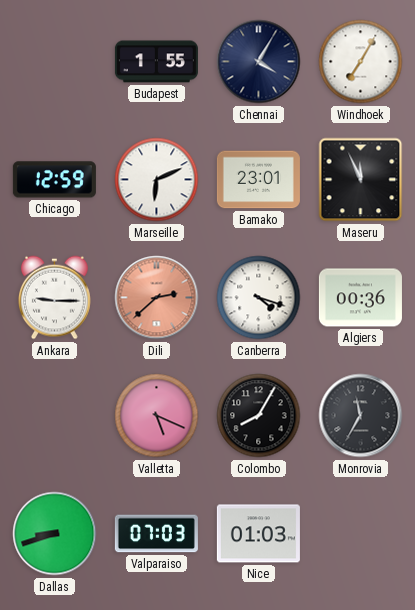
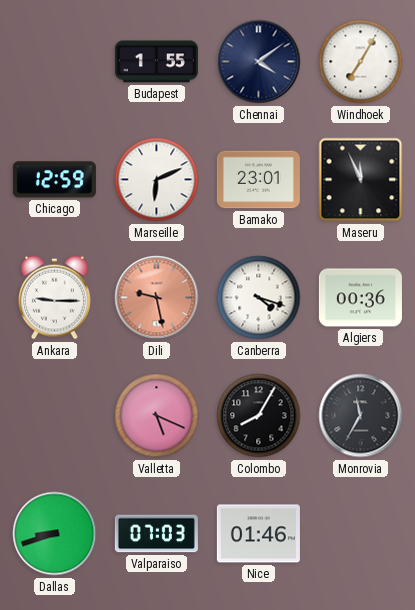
Chennai: 4:05 -> 4:09 (259, 62)
Dili: 2:38 -> 9:28 (157, 298)
Nice: 01:03 -> 01:46 (258, 534)
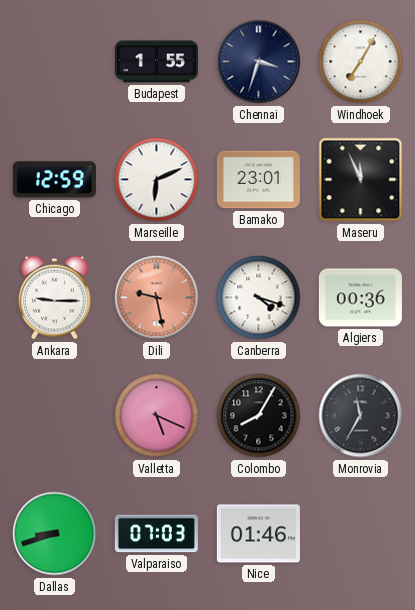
Chennai: 4:09 -> 3:33 (259, 62)
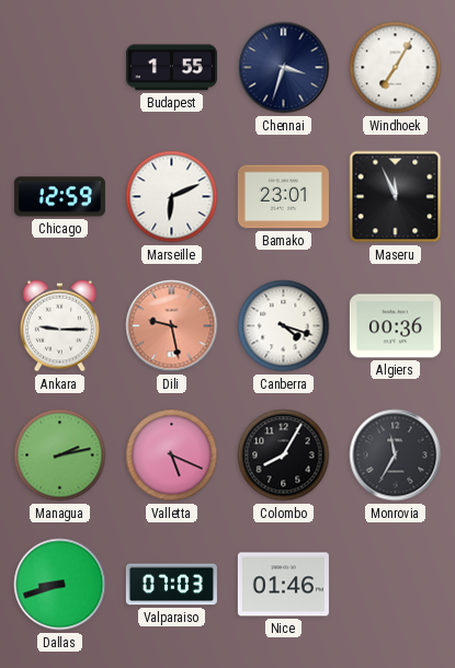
Managua: none -> 2:13 (60, 456)
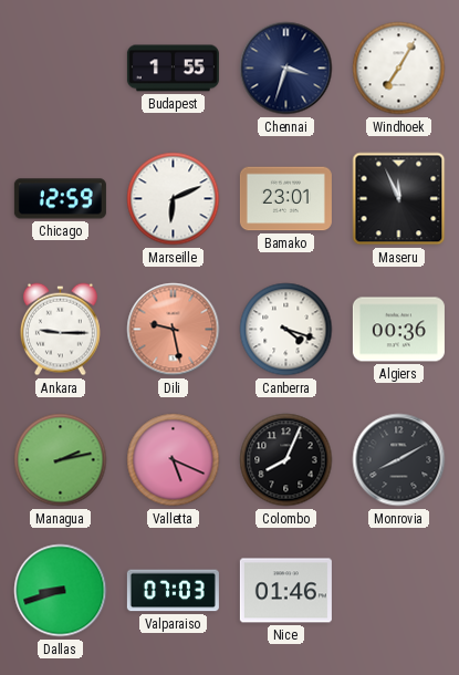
Colombo: 8:05 -> 8:04 (286, 460)
Monrovia: 11:35 -> 8:10 (399, 460)
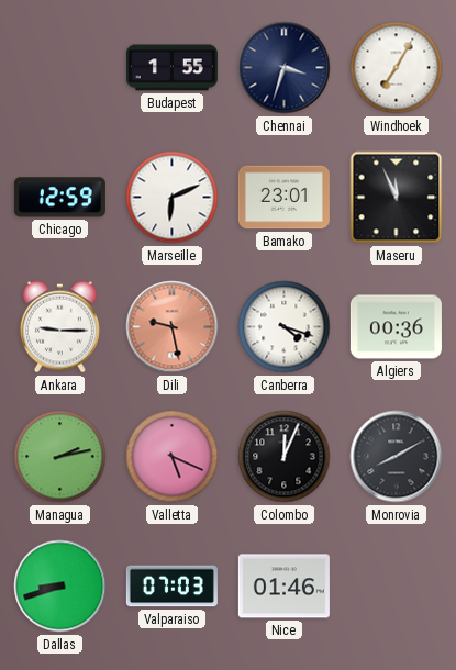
Colombo: 8:04 -> 12:04 (285, 457)
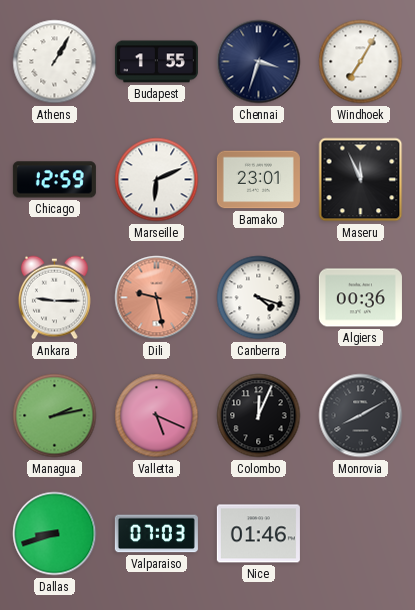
Athens: none -> 1:05 (55, 62)
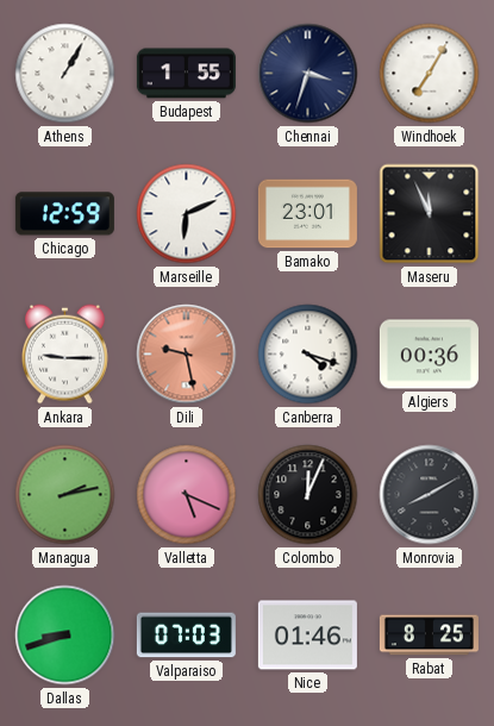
Rabat: none -> 8:25 (429, 636)
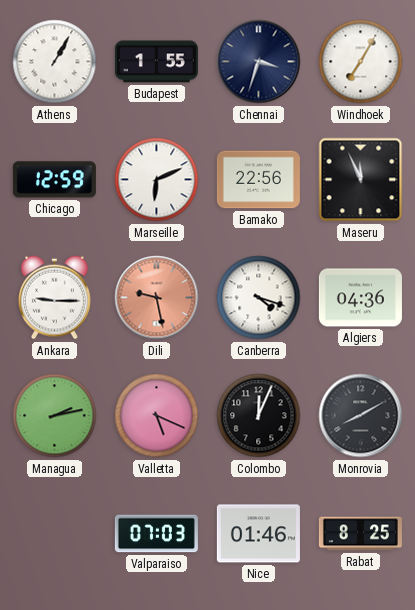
Bamako: 23:01 -> 22:56 (258, 180)
Algiers: 00:36 -> 04:36 (360, 298)
Dallas: 8:42 -> none (65, 636)
